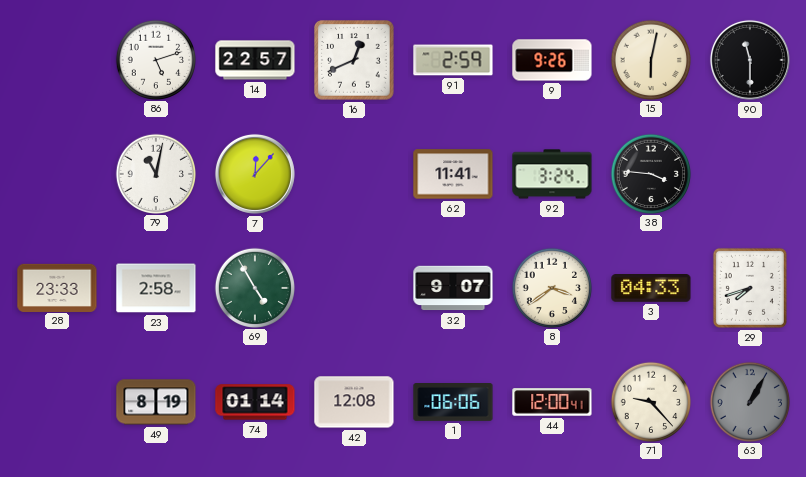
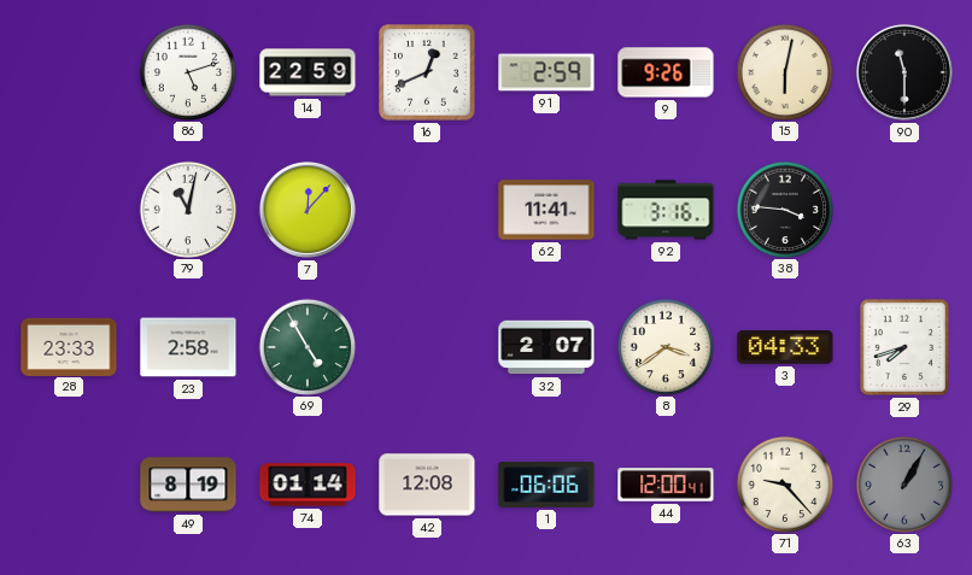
14: 22:57 -> 22:59 (308, 72)
92: 3:24 -> 3:16 (666, 210)
32: 9:07 -> 2:07 (546, 347)
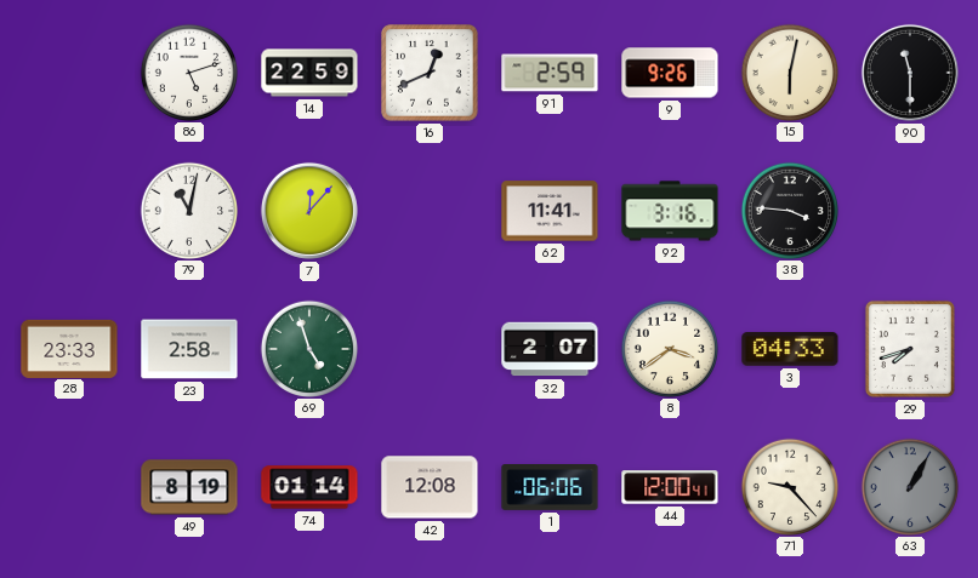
69: 4:55 -> 4:57 (308, 348)
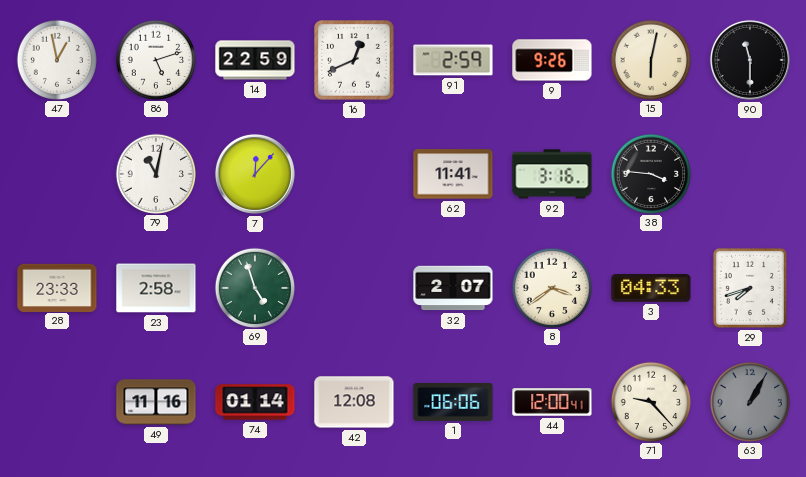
47: none -> 12:58 (56, 59)
49: 8:19 -> 11:16 (156, 402)
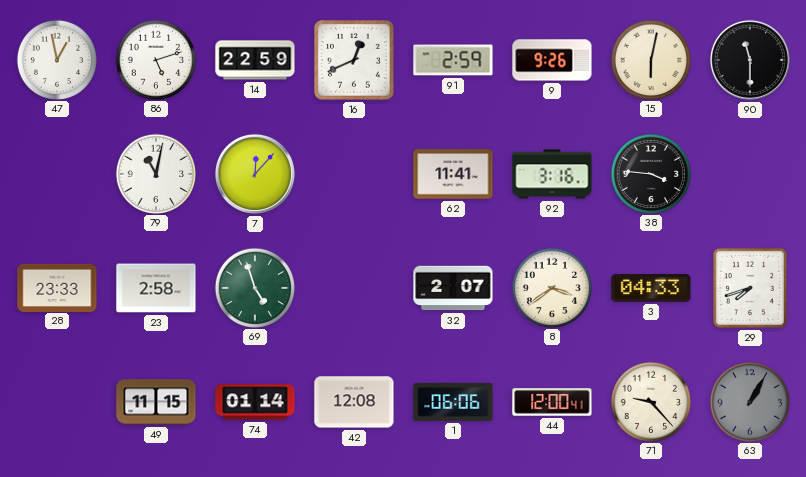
49: 11:16 -> 11:15 (156, 402)
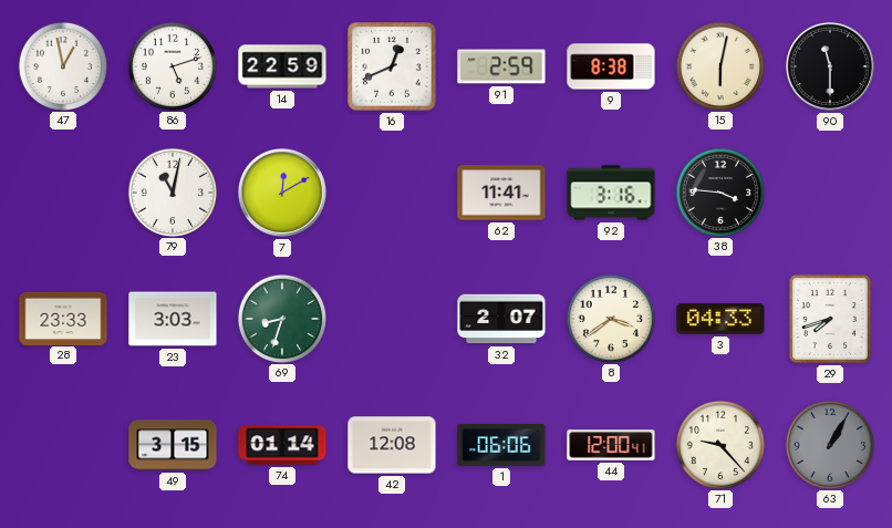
9: 9:26 -> 8:38 (611, 66)
7: 12:07 -> 12:10 (282, 193)
23: 2:58 -> 3:03 (173, 319)
69: 4:57 -> 8:33 (281, 318)
49: 11:15 -> 3:15 (173, 445)
